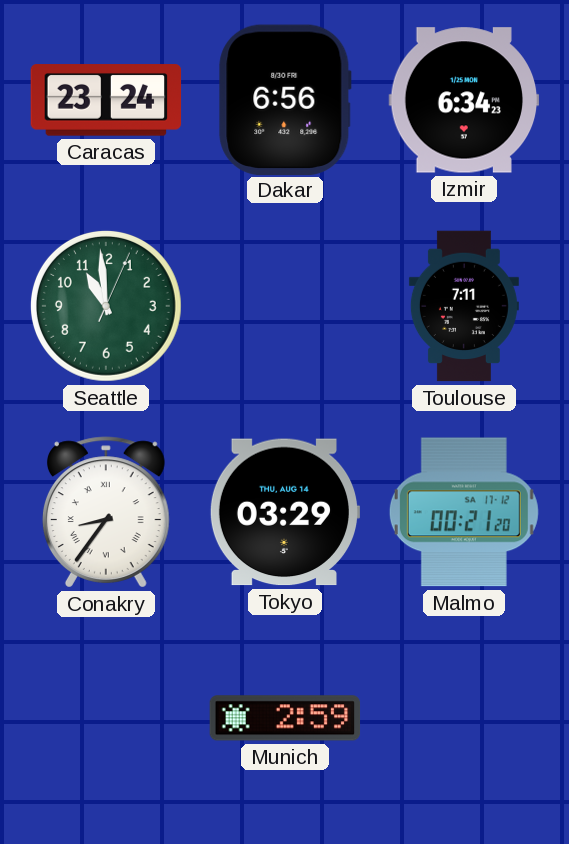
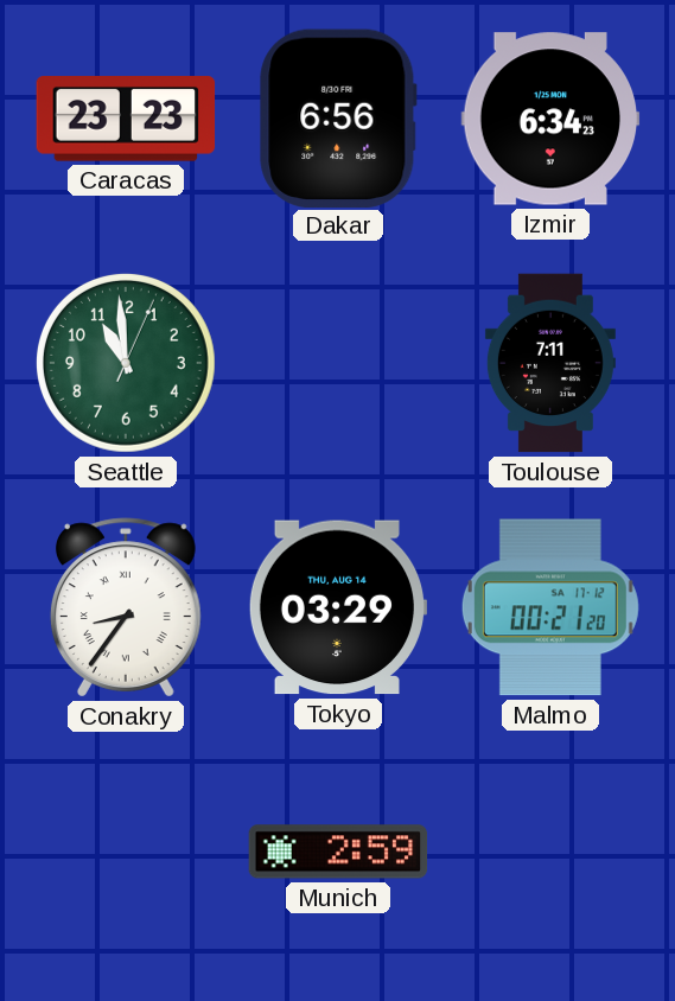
Caracas: 23:24 -> 23:23 (126, 119)
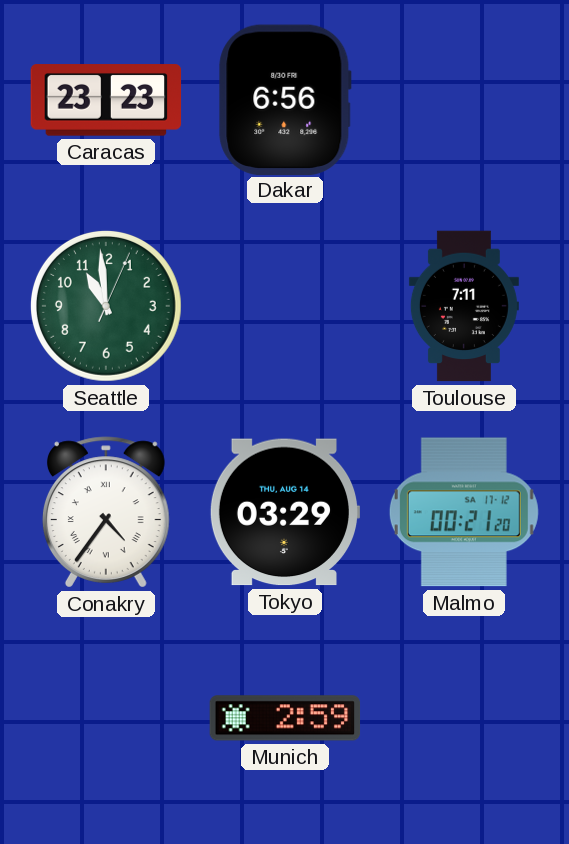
Izmir: 6:34 -> none (550, 119)
Conakry: 8:36 -> 4:36 (106, 512)
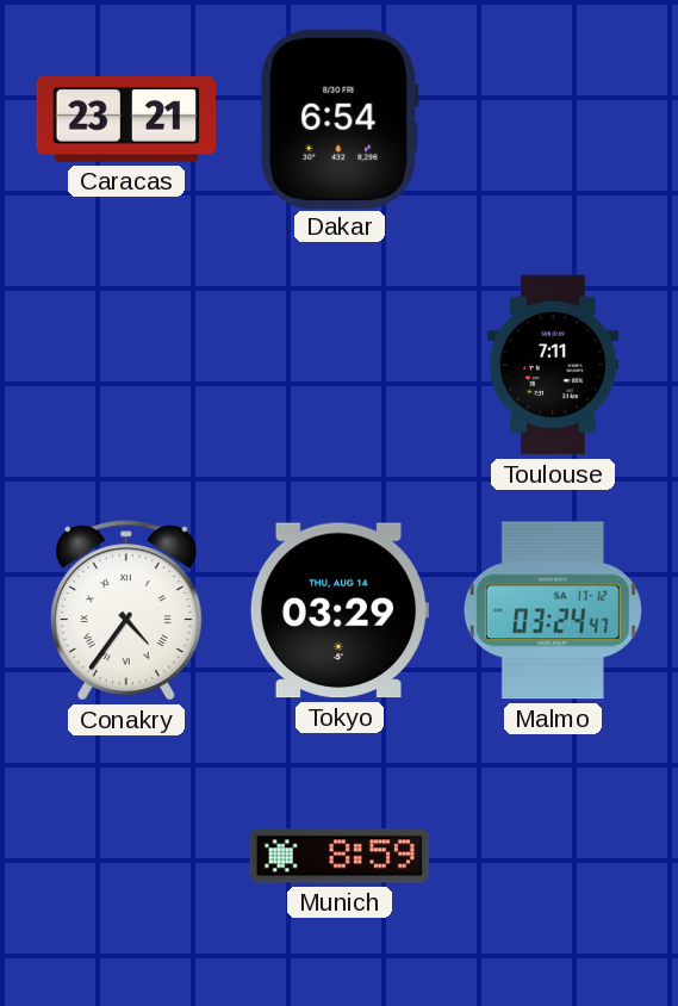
Caracas: 23:23 -> 23:21 (126, 119)
Dakar: 6:56 -> 6:54 (340, 118)
Seattle: 10:59 -> none (106, 306)
Malmo: 00:21 -> 03:24 (553, 610)
Munich: 2:59 -> 8:59 (340, 856)
